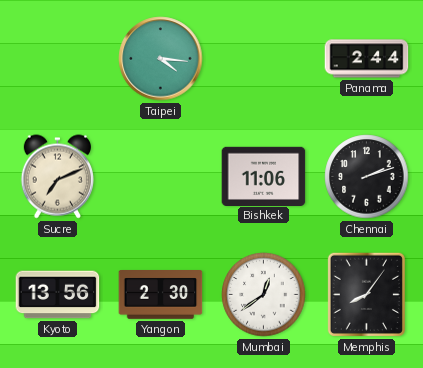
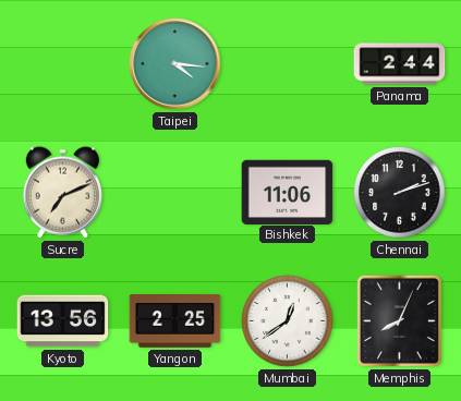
Yangon: 2:30 -> 2:25 (175, 321)
Memphis: 8:06 -> 8:04 (399, 320)
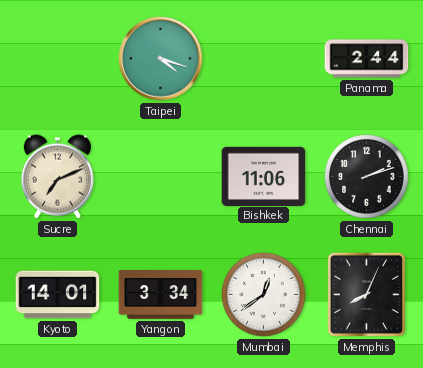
Taipei: 4:16 -> 4:18 (161, 59)
Kyoto: 13:56 -> 14:01 (58, 295)
Yangon: 2:25 -> 3:34 (161, 295)
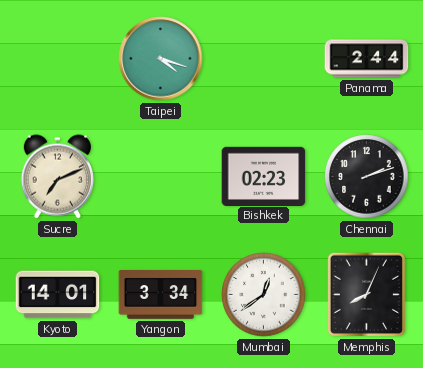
Bishkek: 11:06 -> 02:23 (264, 176)
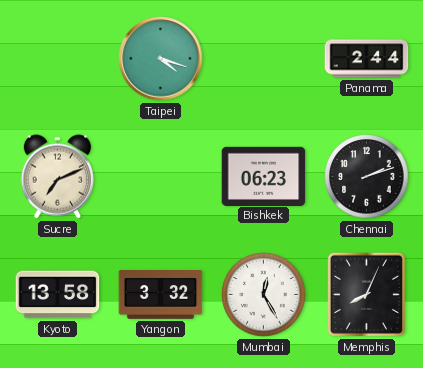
Bishkek: 02:23 -> 06:23 (264, 176)
Kyoto: 14:01 -> 13:58 (58, 295)
Yangon: 3:34 -> 3:32 (161, 295)
Mumbai: 12:39 -> 12:25 (264, 295)
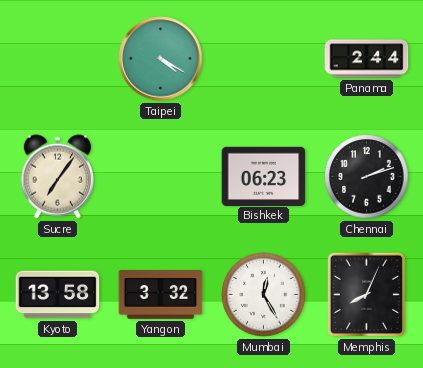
Taipei: 4:18 -> 4:20 (161, 59)
Sucre: 7:11 -> 7:06 (57, 177)
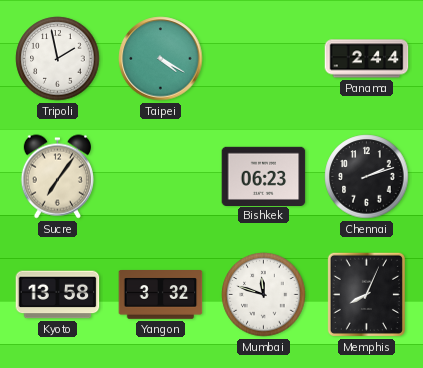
Tripoli: none -> 1:58 (58, 59)
Mumbai: 12:25 -> 11:48 (264, 295)
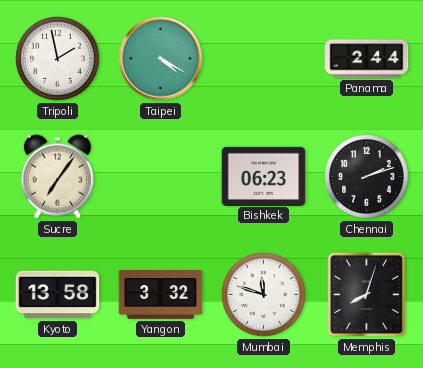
Memphis: 8:04 -> 8:03 (366, 294)
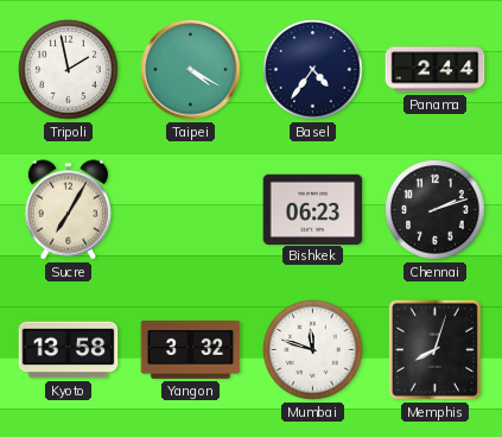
Basel: none -> 4:36 (313, 70)
Sucre: 7:06 -> 7:05 (68, 210)
